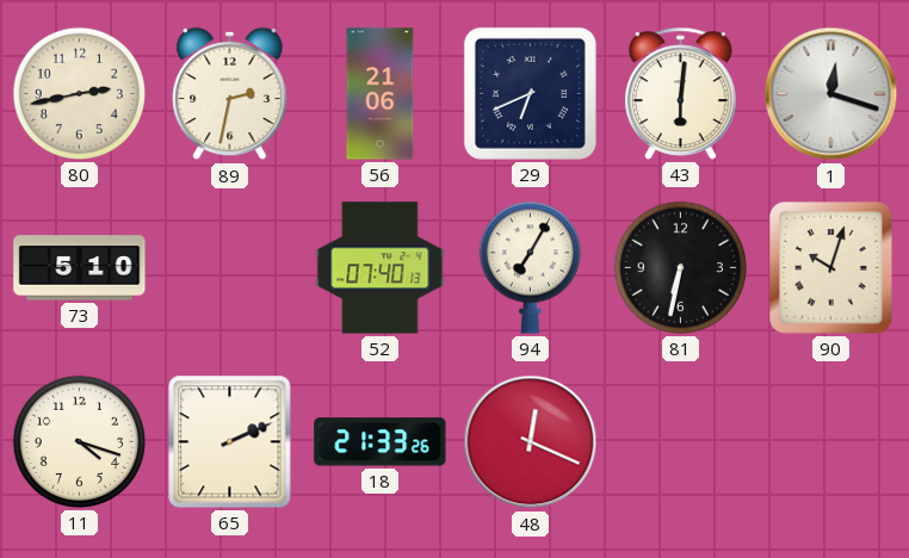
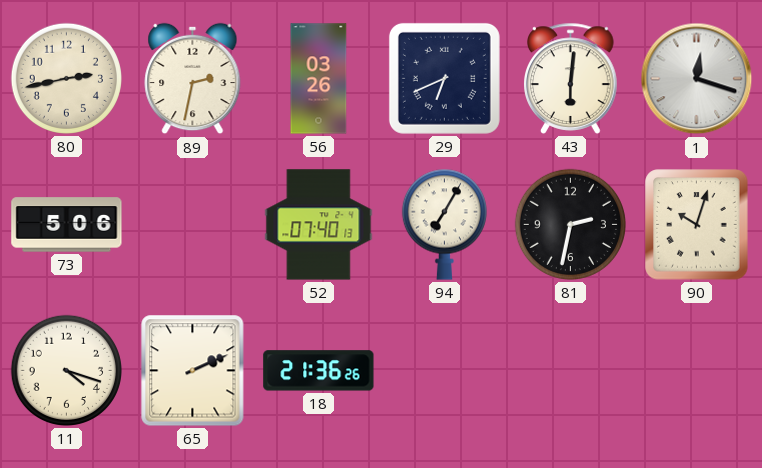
56: 21:06 -> 03:26 (319, 79)
73: 5:10 -> 5:06 (67, 225)
81: 6:32 -> 2:32 (570, 224)
18: 21:33 -> 21:36 (319, 371)
48: 12:19 -> none (531, 442)
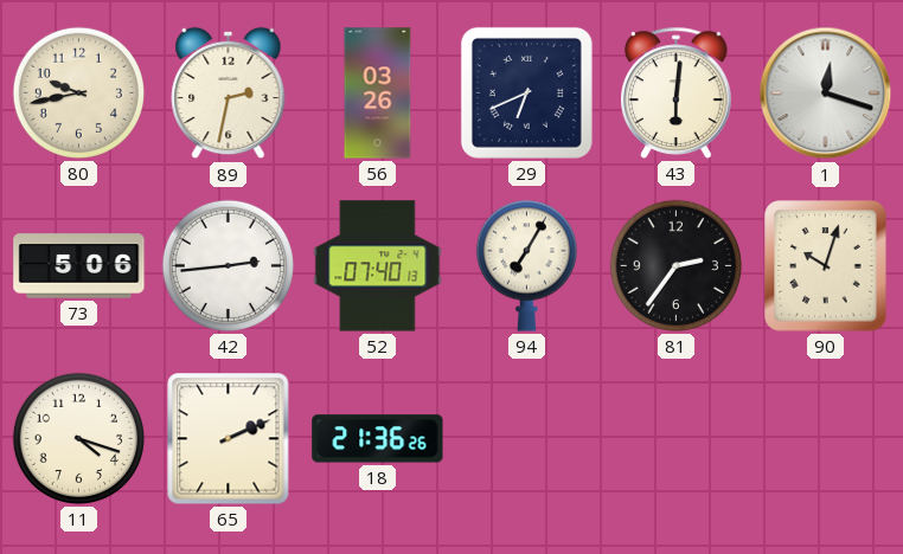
80: 2:43 -> 9:43 (78, 92)
42: none -> 2:44 (228, 265)
81: 2:32 -> 2:36 (675, 265)
